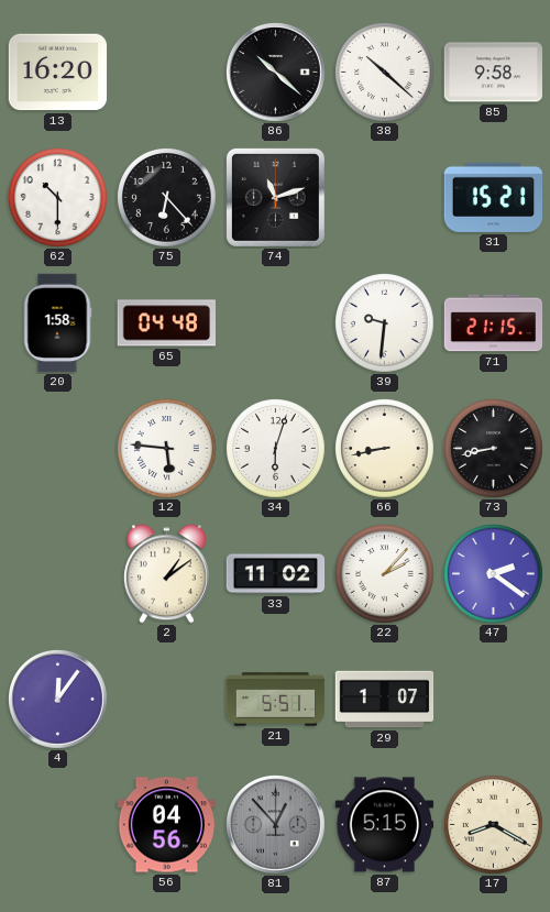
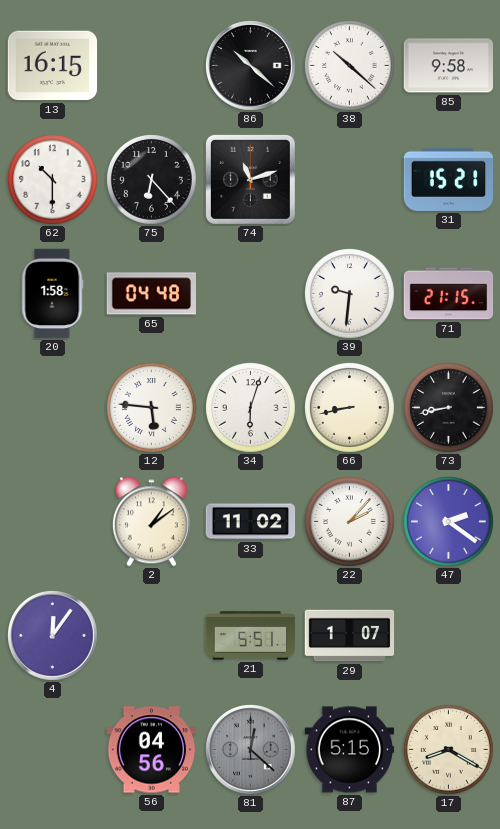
13: 16:20 -> 16:15 (53, 66)
81: 12:53 -> 12:22 (251, 750)
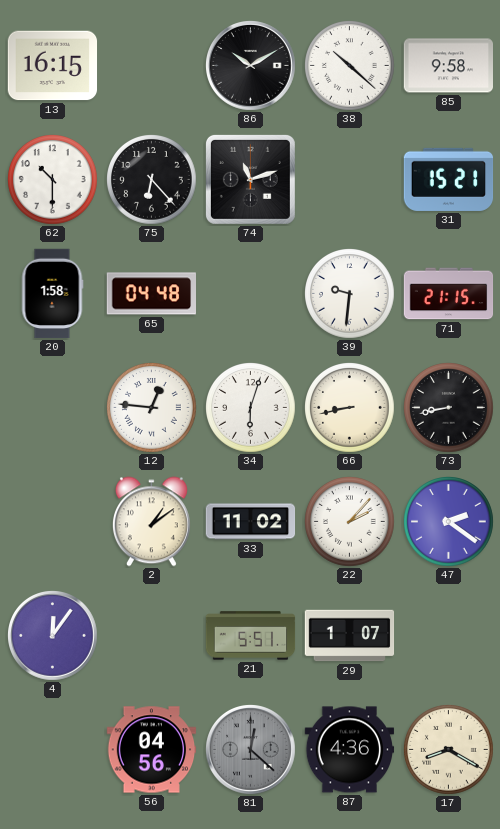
86: 10:22 -> 10:10 (251, 66)
12: 5:46 -> 12:46 (152, 408)
87: 5:15 -> 4:36 (350, 750)
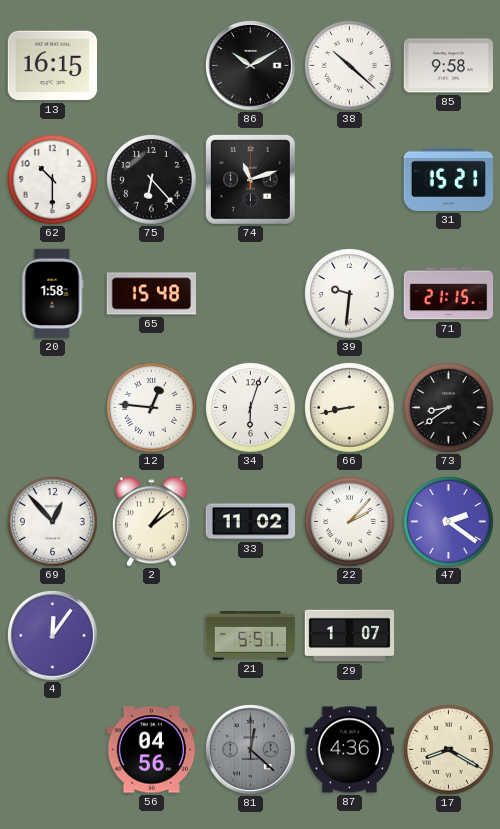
65: 04:48 -> 15:48 (151, 294)
73: 8:43 -> 8:39 (449, 408)
69: none -> 12:53 (53, 522)
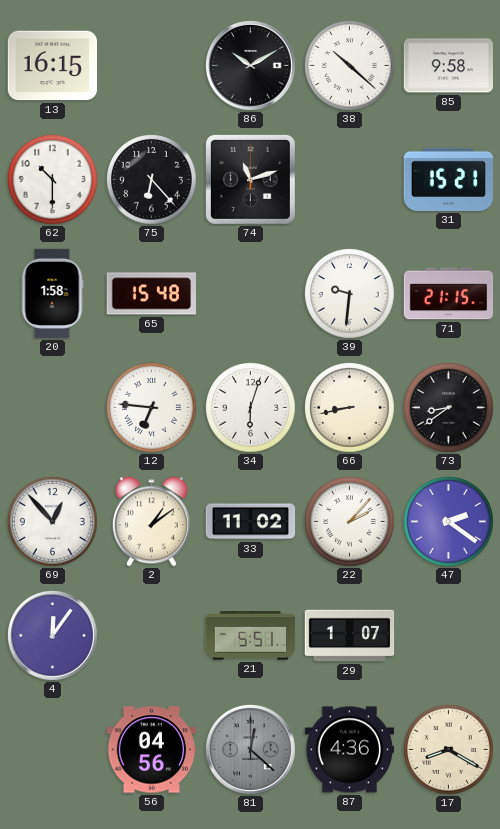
12: 12:46 -> 6:46 (152, 408)
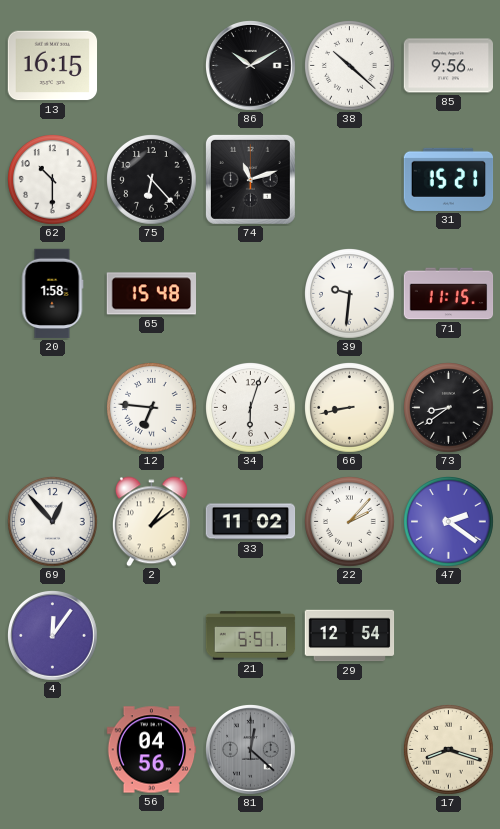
85: 9:58 -> 9:56 (449, 66)
71: 21:15 -> 11:15 (449, 294)
29: 1:07 -> 12:54 (350, 636)
87: 4:36 -> none (350, 750)
17: 8:20 -> 8:18 (449, 750)
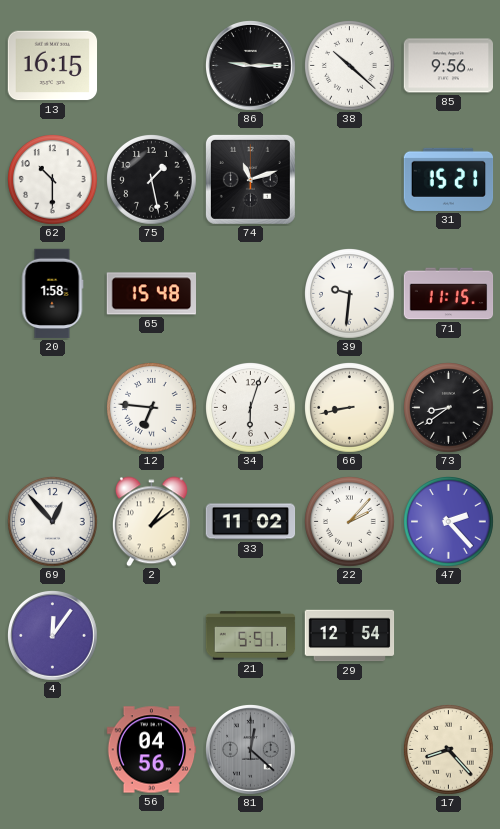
86: 10:10 -> 9:15 (251, 66)
75: 6:23 -> 1:28 (152, 180)
47: 2:21 -> 2:23 (449, 522)
17: 8:18 -> 8:23 (449, 750)
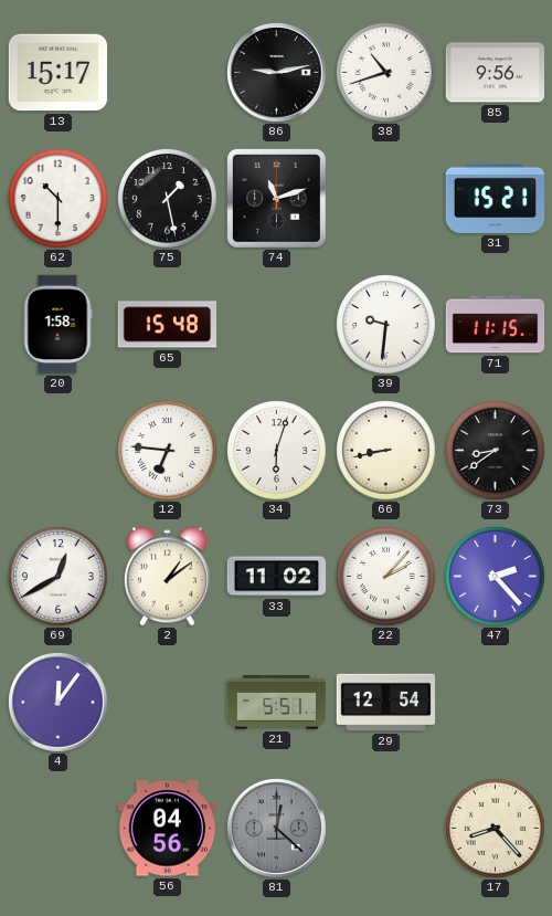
13: 16:15 -> 15:17 (59, 73)
86: 9:15 -> 9:13 (277, 73)
38: 10:22 -> 10:42 (386, 73)
69: 12:53 -> 12:40 (59, 577)
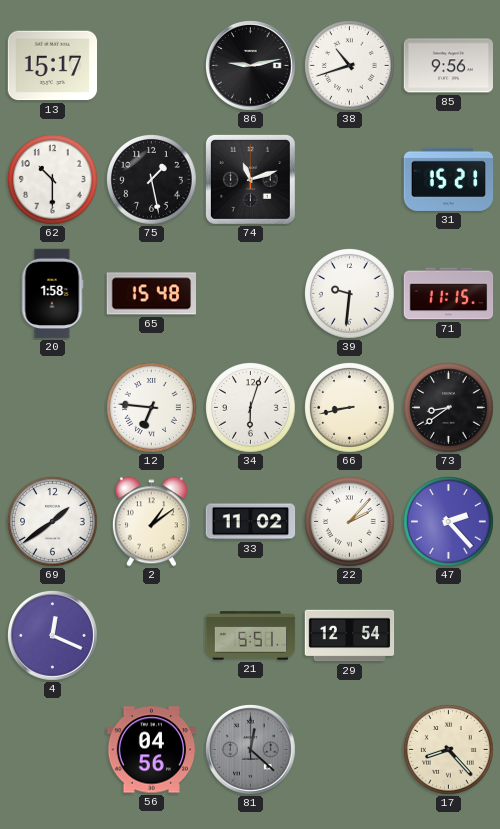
69: 12:40 -> 1:39 (53, 522)
4: 12:06 -> 12:19 (53, 636)
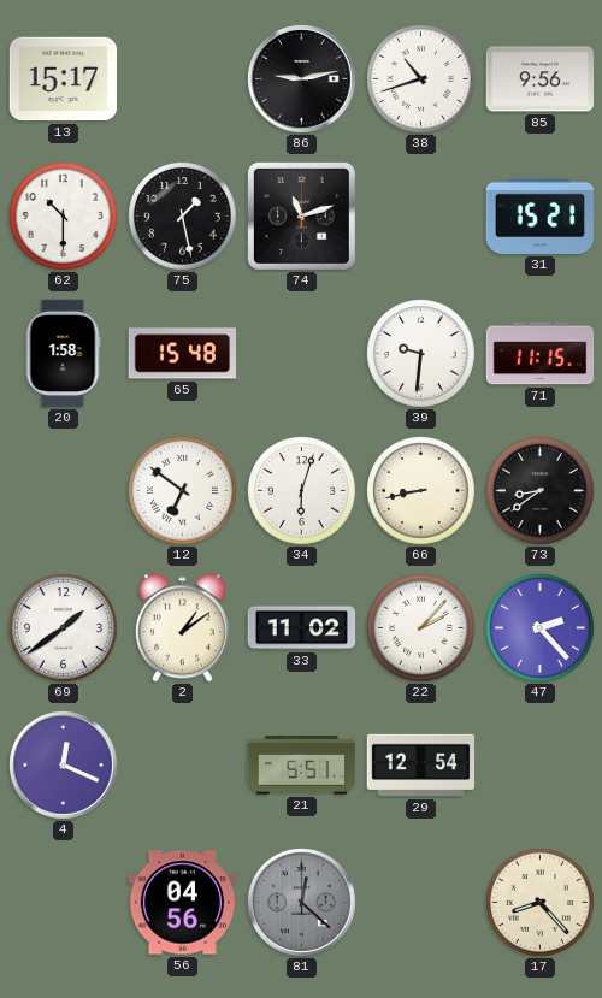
12: 6:46 -> 6:51 (183, 491)
